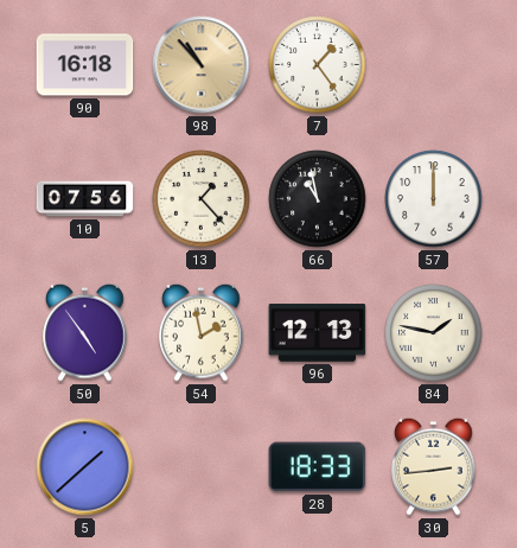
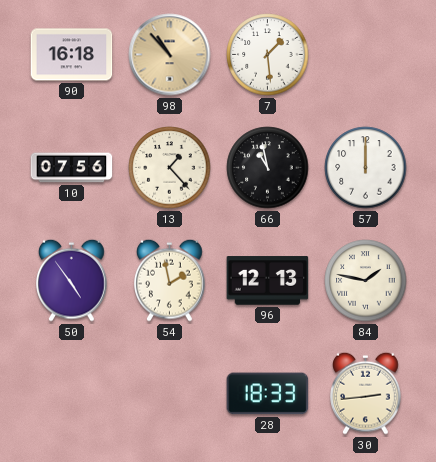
7: 1:24 -> 1:29 (268, 55)
5: 1:38 -> none (85, 467)
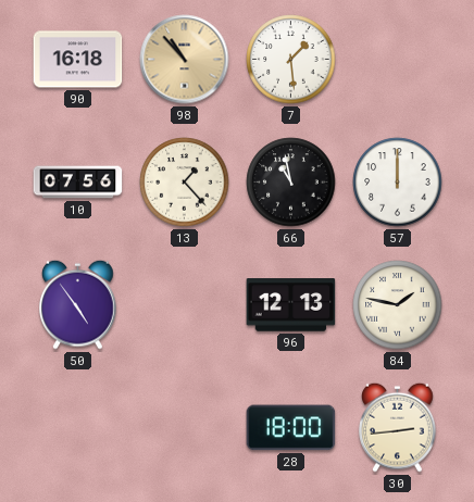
54: 1:58 -> none (170, 280)
28: 18:33 -> 18:00 (291, 428)
